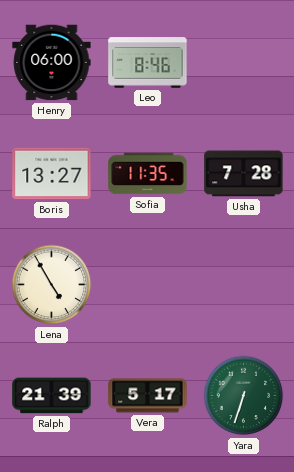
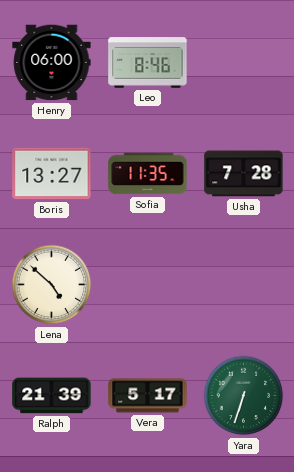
Lena: 4:55 -> 4:52 (52, 285)
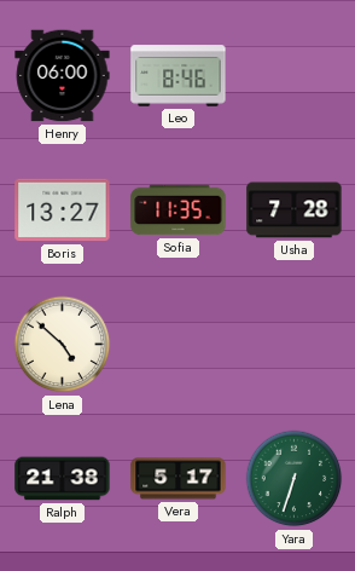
Ralph: 21:39 -> 21:38 (63, 479)
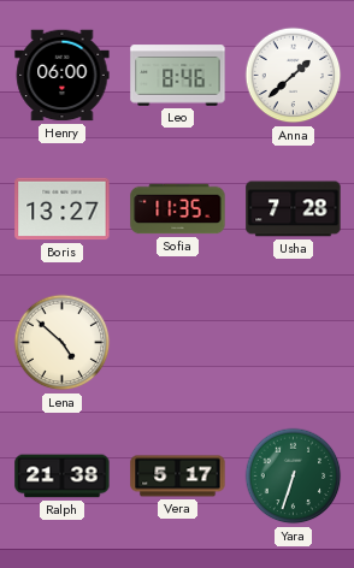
Anna: none -> 1:38 (294, 76)
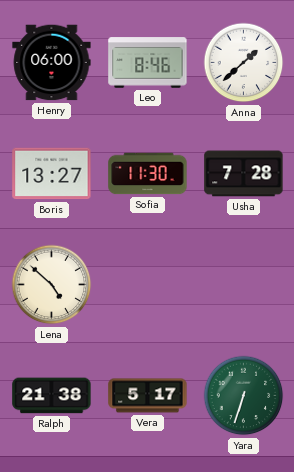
Sofia: 11:35 -> 11:30 (148, 174)
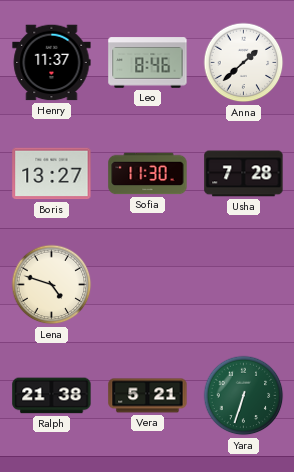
Henry: 06:00 -> 11:37 (52, 63)
Lena: 4:52 -> 4:48 (52, 285)
Vera: 5:17 -> 5:21 (148, 396)
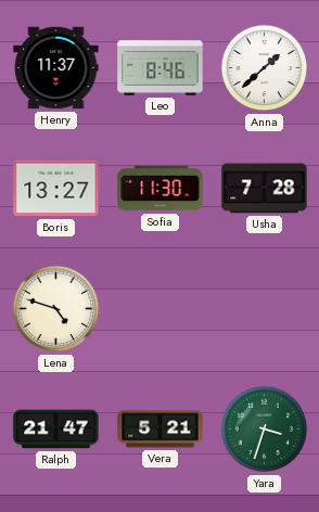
Ralph: 21:38 -> 21:47 (56, 430)
Yara: 6:33 -> 3:33 (265, 430)
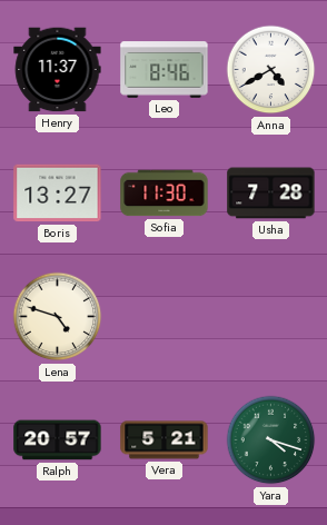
Anna: 1:38 -> 4:40 (271, 70)
Ralph: 21:47 -> 20:57 (58, 440)
Yara: 3:33 -> 4:18 (271, 440)
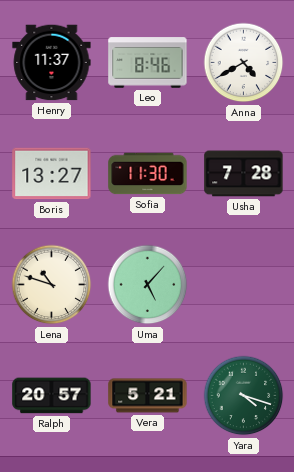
Lena: 4:48 -> 10:48 (52, 285)
Uma: none -> 5:07 (148, 285)
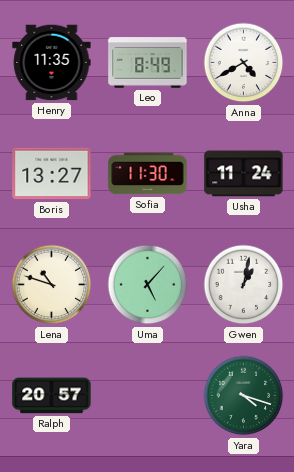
Henry: 11:37 -> 11:35 (52, 63)
Leo: 8:46 -> 8:49 (148, 63)
Usha: 7:28 -> 11:24 (244, 174)
Gwen: none -> 1:02 (244, 285)
Vera: 5:21 -> none (148, 396)
